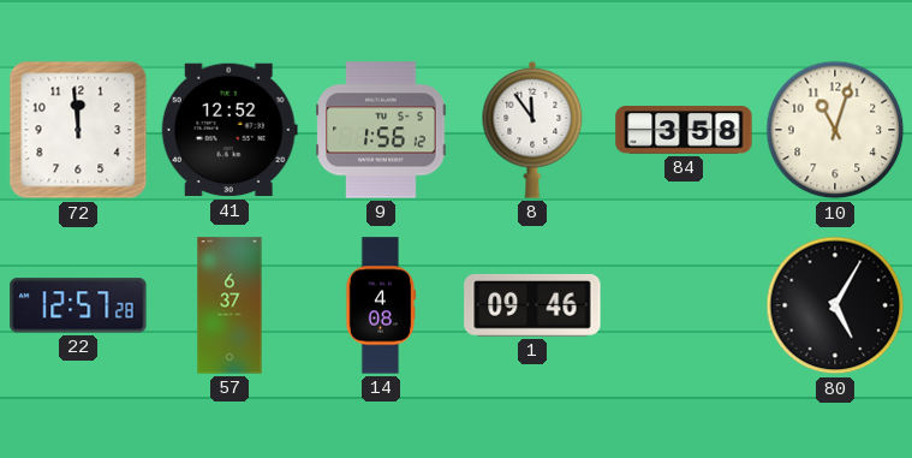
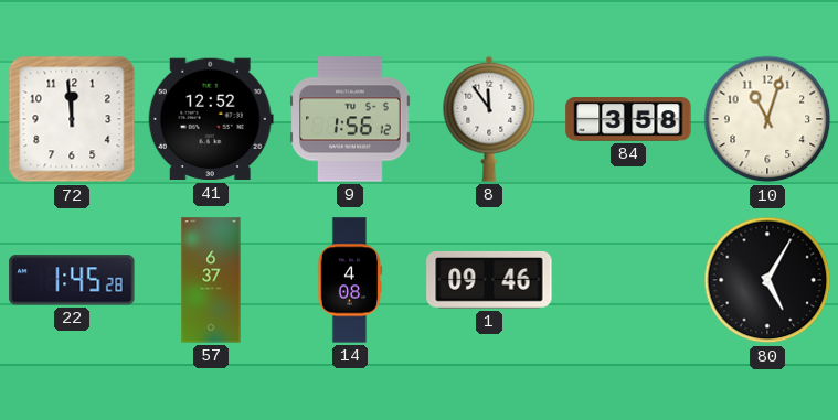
22: 12:57 -> 1:45 (72, 280)
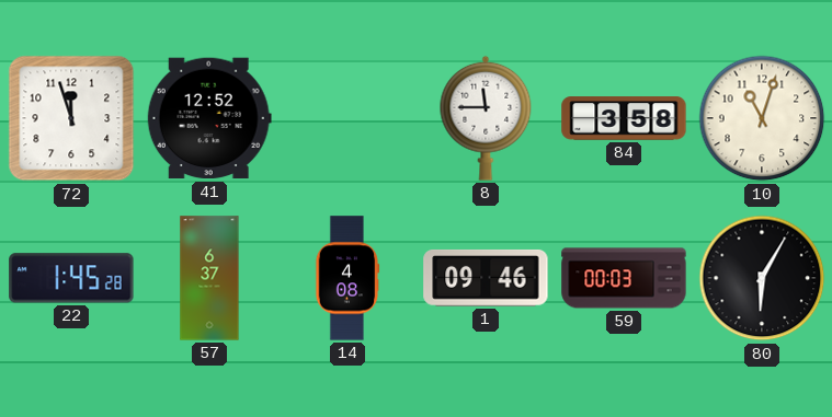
72: 11:59 -> 11:57 (71, 118)
9: 1:56 -> none (350, 119)
8: 11:54 -> 11:45 (486, 118)
59: none -> 00:03 (624, 278)
80: 5:05 -> 6:05 (762, 278)
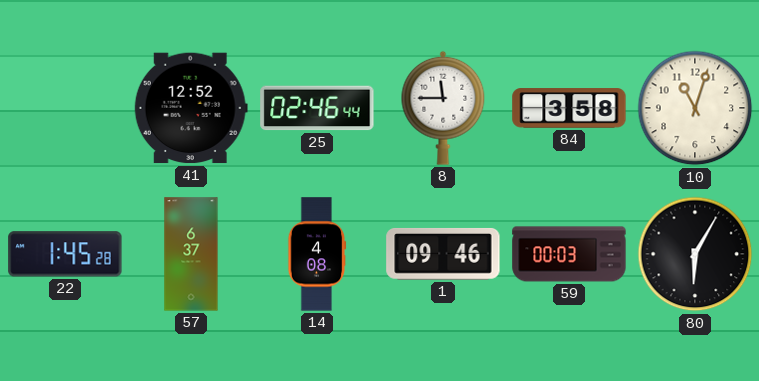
72: 11:57 -> none (71, 118)
25: none -> 02:46 (317, 108)
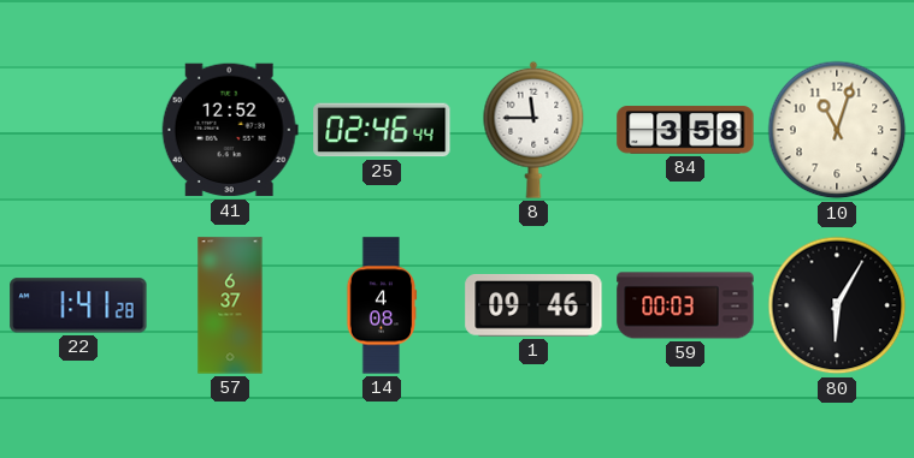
22: 1:45 -> 1:41 (78, 305)
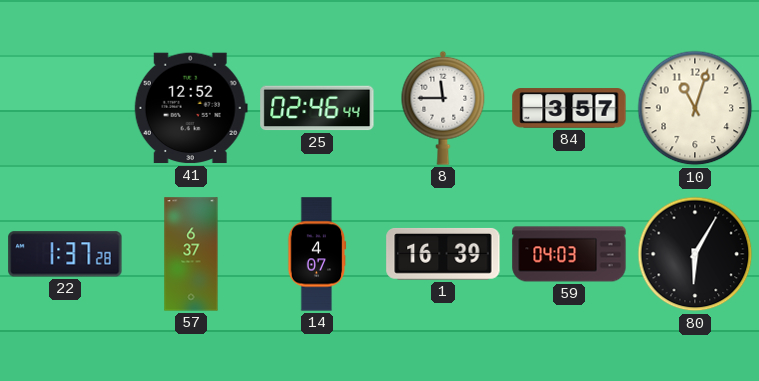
84: 3:58 -> 3:57 (569, 108)
22: 1:41 -> 1:37 (65, 254)
14: 4:08 -> 4:07 (317, 254)
1: 09:46 -> 16:39 (443, 254)
59: 00:03 -> 04:03 (569, 254)
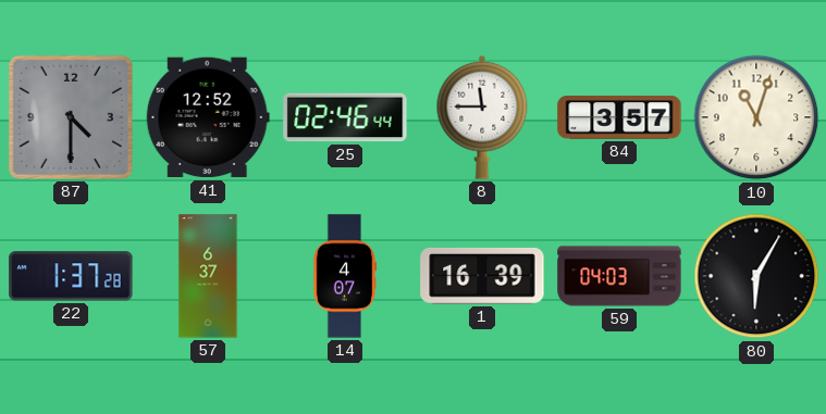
87: none -> 4:30 (71, 117)
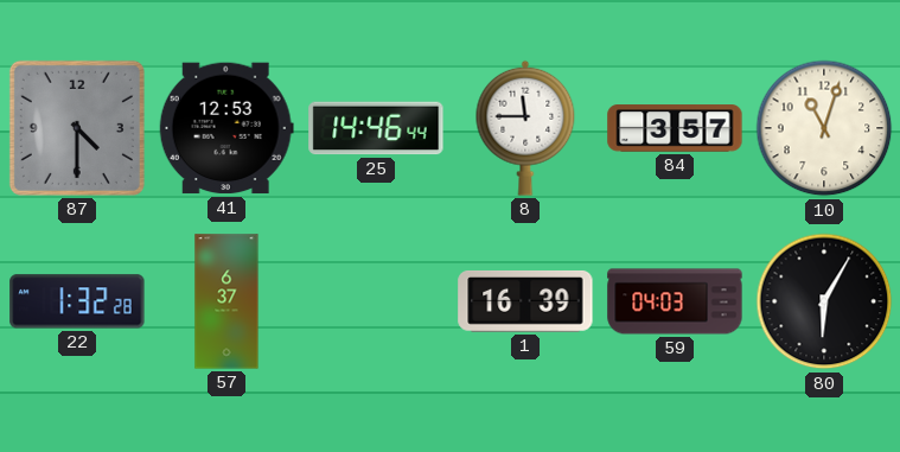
41: 12:52 -> 12:53 (226, 128)
25: 02:46 -> 14:46 (376, 128)
22: 1:37 -> 1:32 (77, 301)
14: 4:07 -> none (345, 276)
